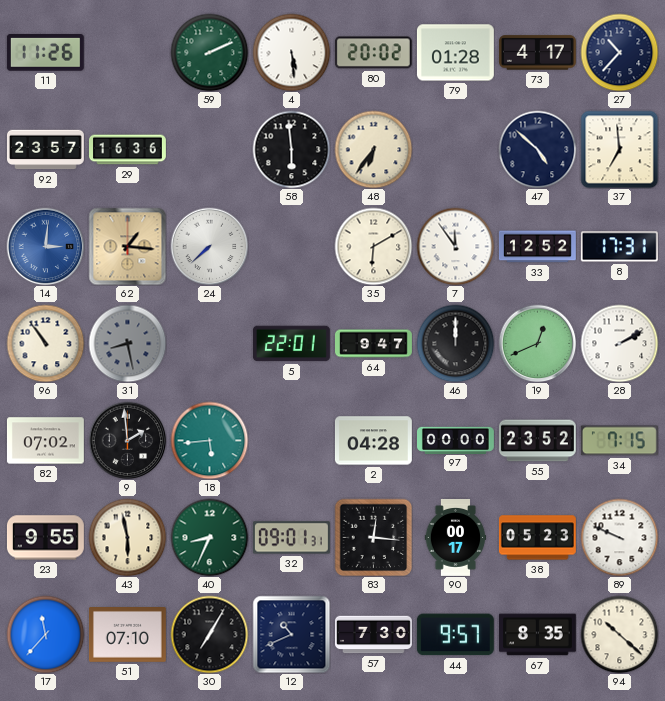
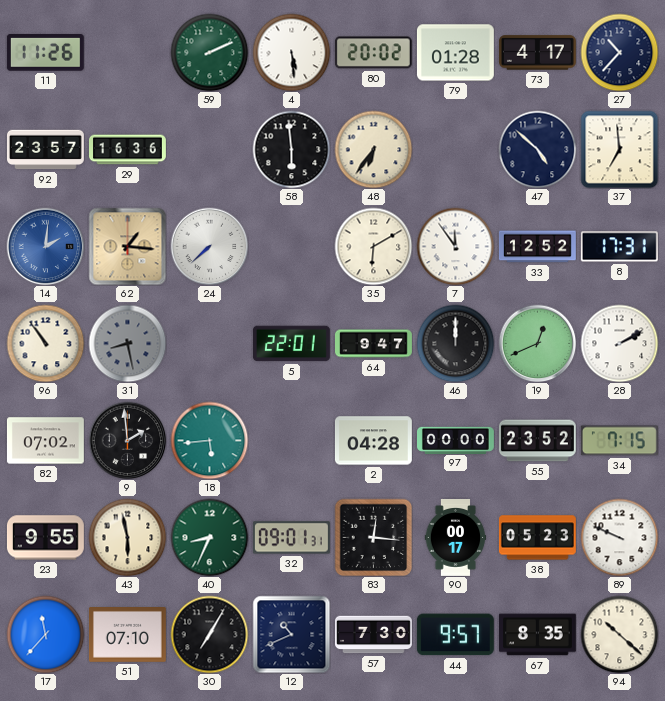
14: 3:01 -> 2:01 (45, 246)
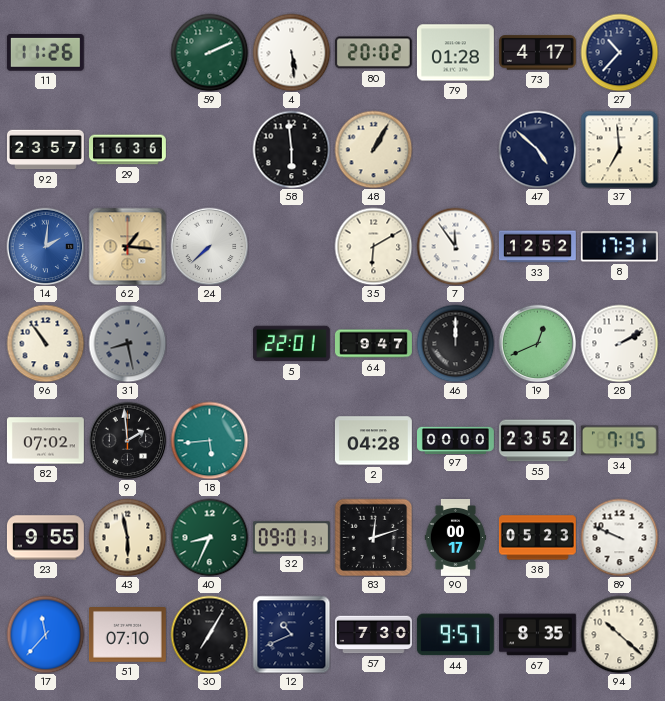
48: 6:36 -> 1:05 (373, 149)
83: 12:16 -> 12:12 (373, 537)
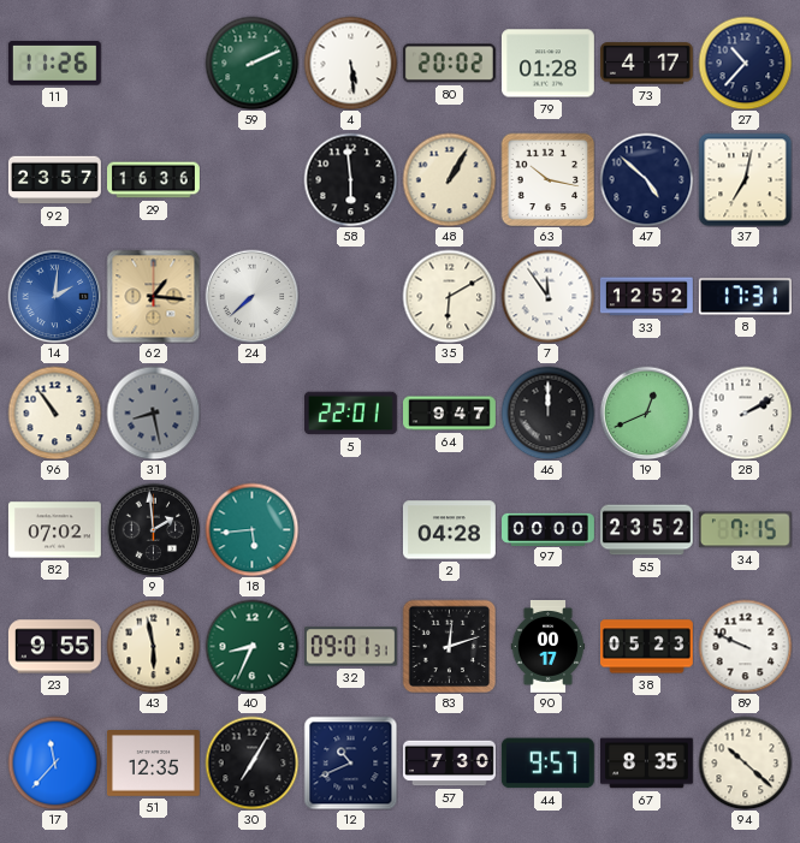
63: none -> 10:17 (547, 179)
37: 6:59 -> 7:02 (745, 179)
51: 07:10 -> 12:35 (153, 764)
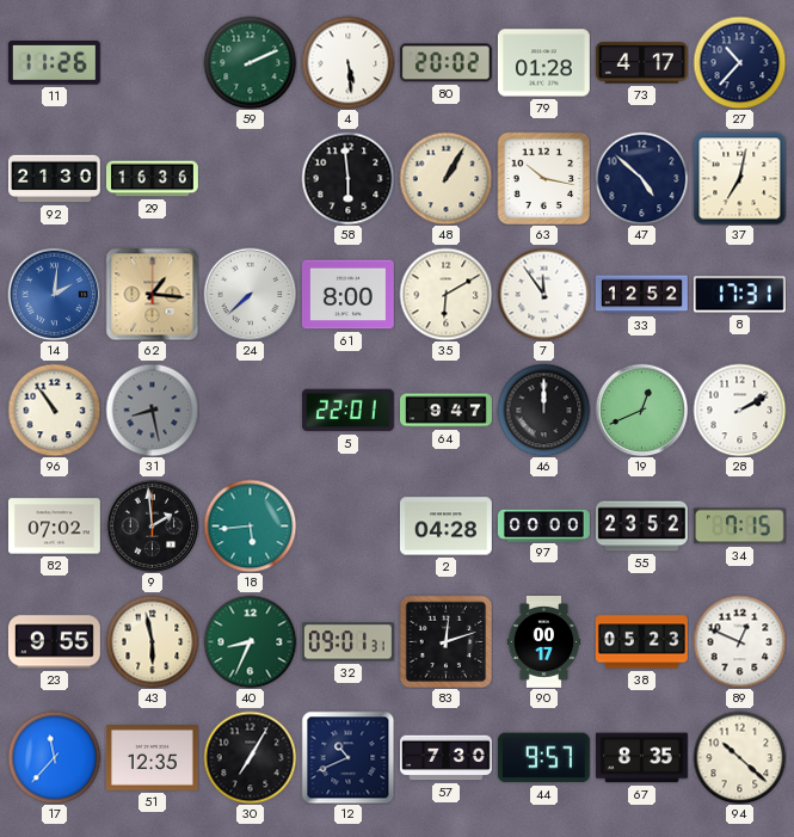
92: 23:57 -> 21:30 (55, 179)
61: none -> 8:00 (347, 295)
89: 9:49 -> 12:49 (739, 641)
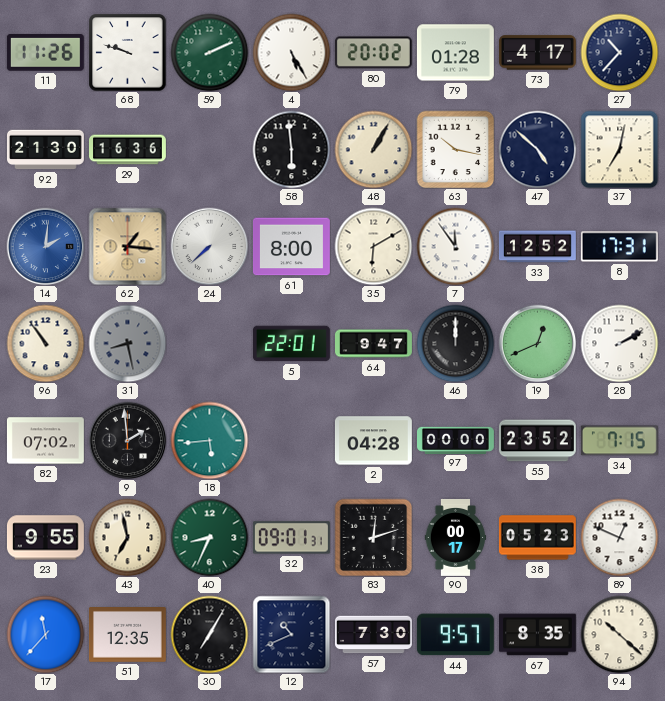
68: none -> 9:48 (127, 52)
4: 5:29 -> 5:25 (291, 52)
43: 5:58 -> 6:58 (127, 537)
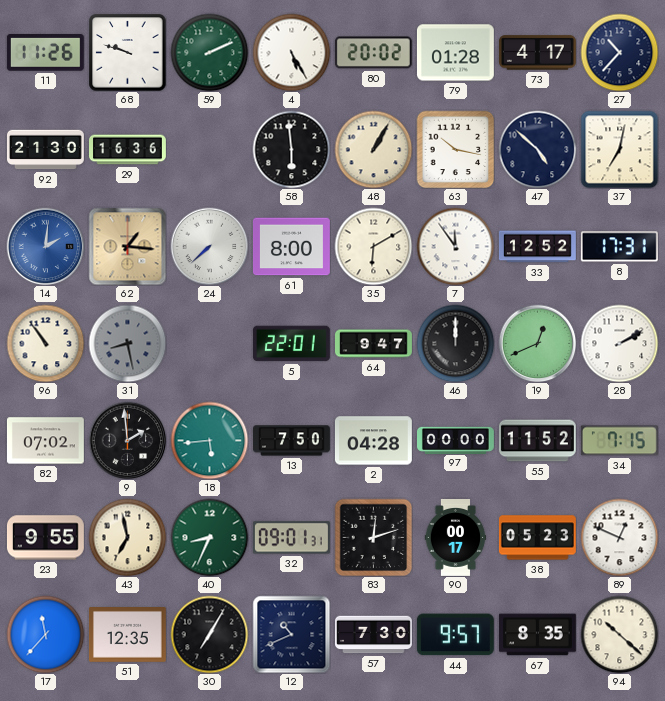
13: none -> 7:50 (292, 441)
55: 23:52 -> 11:52 (537, 441)
